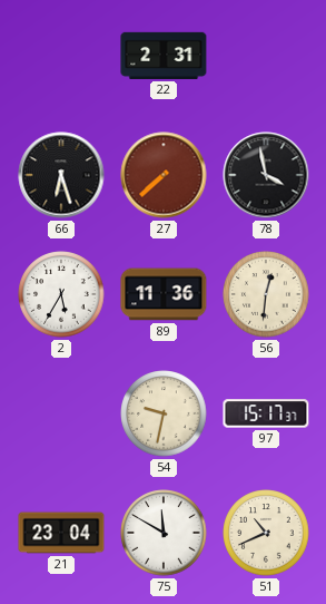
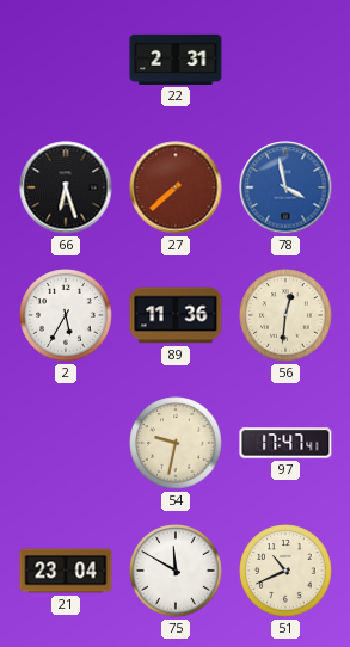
78 dial: black -> blue (285, 187)
97: 15:17 -> 17:47 (285, 443)
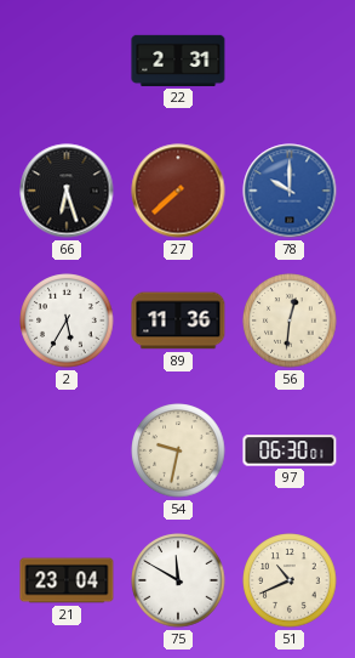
78: 3:58 -> 10:00 (290, 191)
97: 17:47 -> 06:30 (290, 450)
